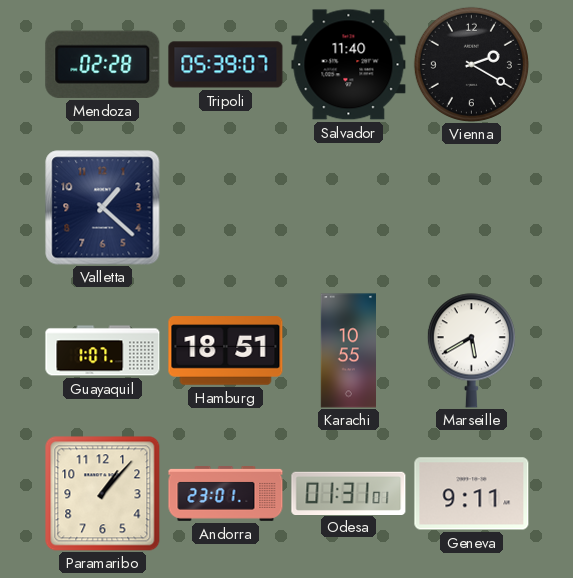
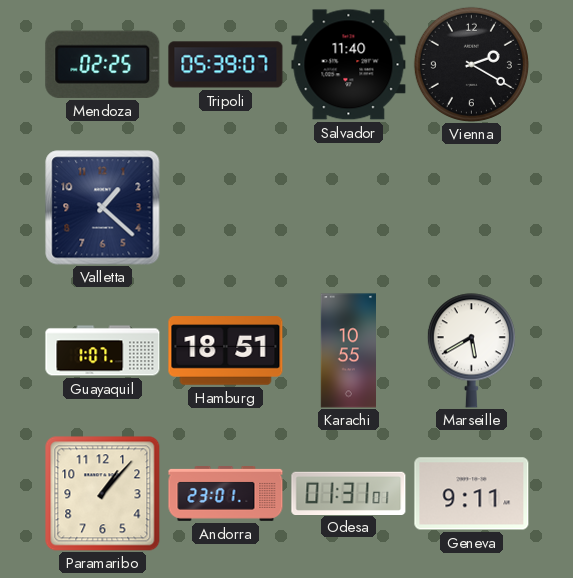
Mendoza: 02:28 -> 02:25 (103, 64)
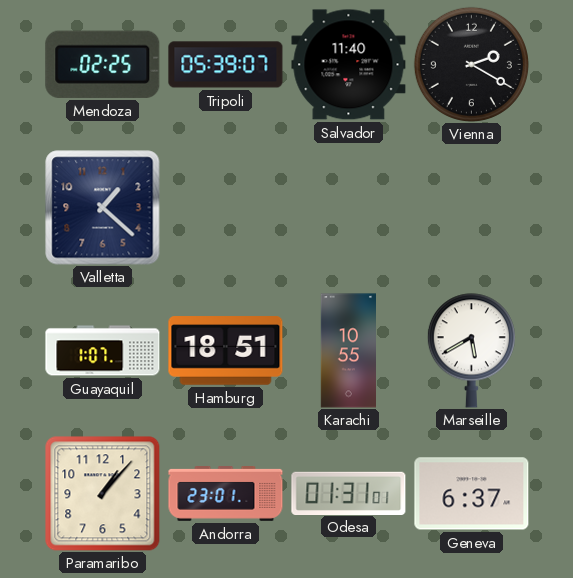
Geneva: 9:11 -> 6:37 (472, 494)
